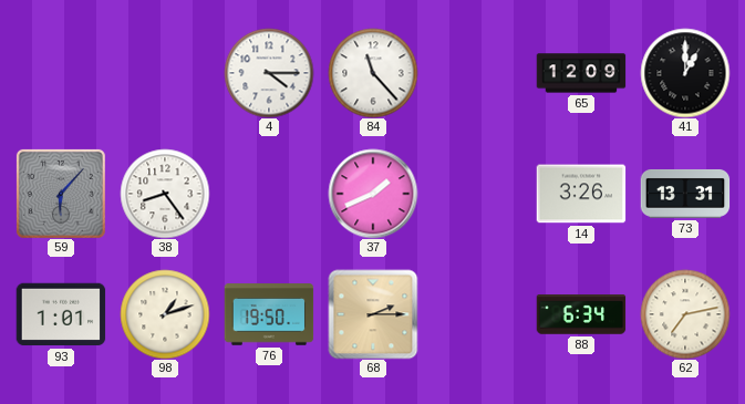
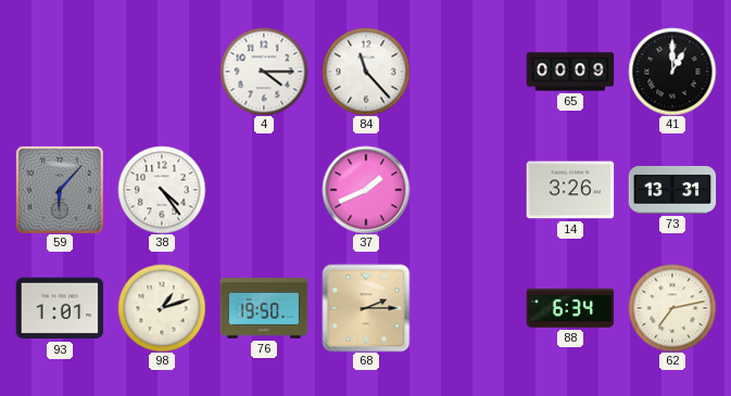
65: 12:09 -> 00:09 (570, 72)
38: 8:24 -> 4:24 (162, 190)
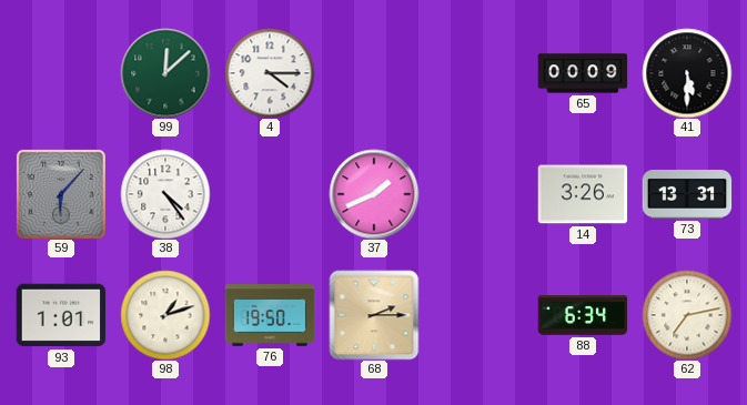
99: none -> 12:08 (165, 73)
84: 11:23 -> none (366, 72)
41: 1:00 -> 5:30 (687, 73)
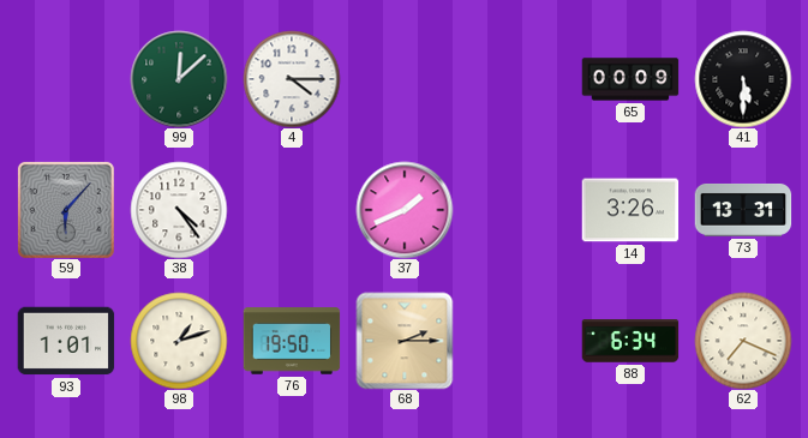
62: 7:13 -> 7:19 (743, 341)
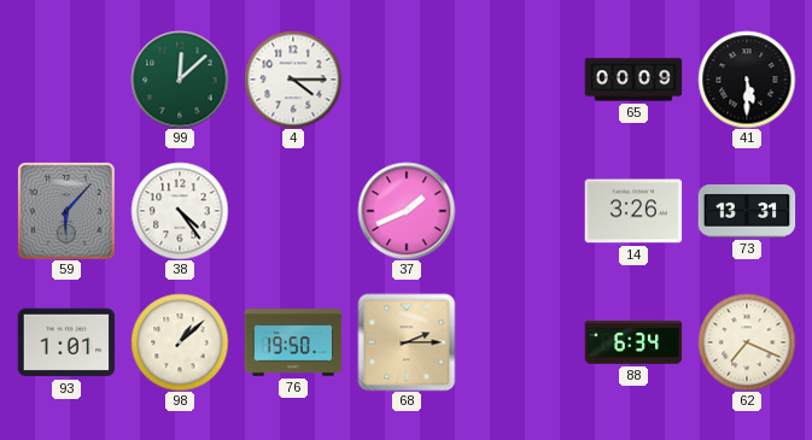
98: 1:12 -> 1:08 (180, 342)
